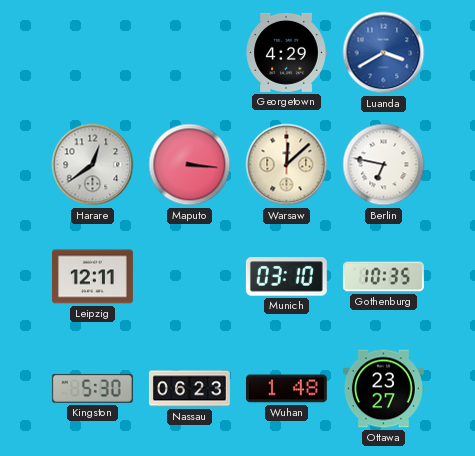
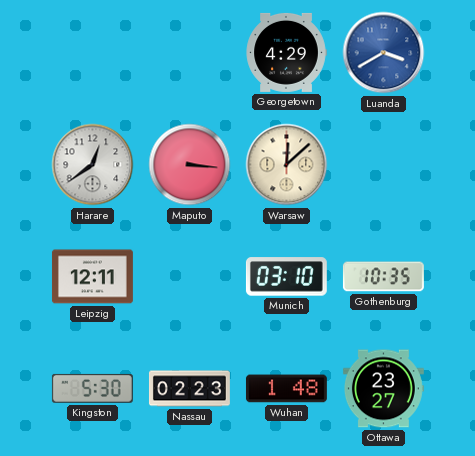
Berlin: 6:47 -> none (384, 165)
Nassau: 06:23 -> 02:23 (189, 389)
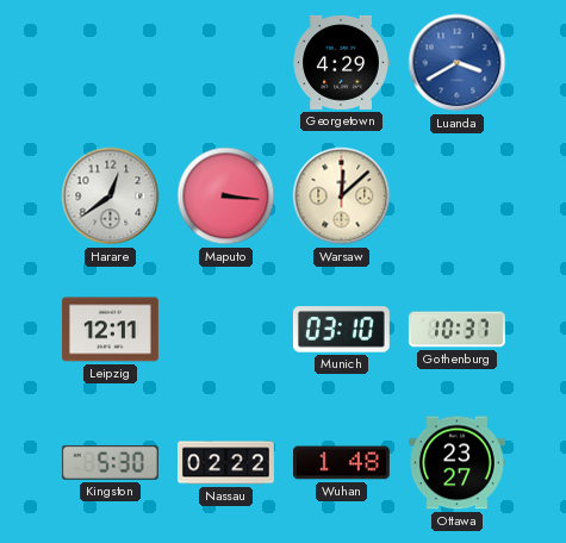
Gothenburg: 10:35 -> 10:37 (456, 330)
Nassau: 02:23 -> 02:22 (225, 463)
